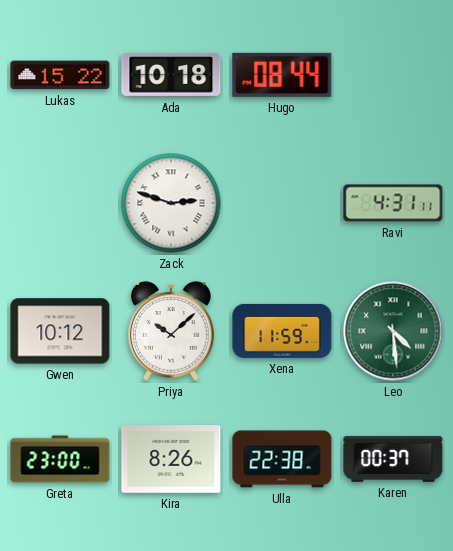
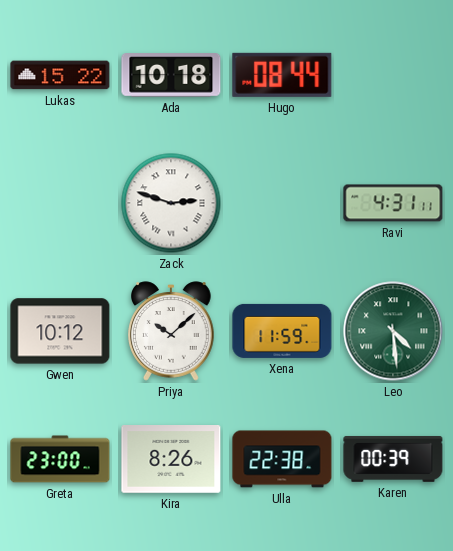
Karen: 00:37 -> 00:39 (393, 459)
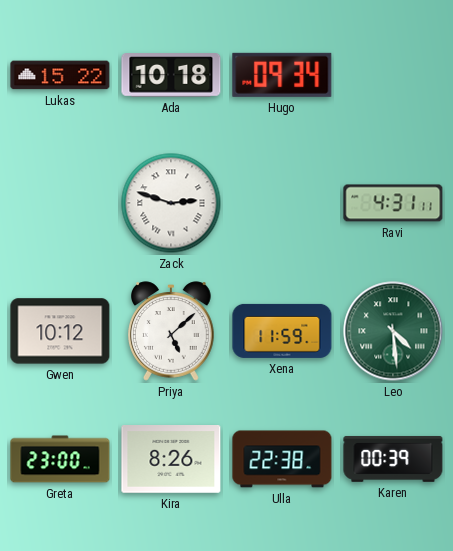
Hugo: 08:44 -> 09:34 (282, 75)
Priya: 10:08 -> 5:08 (172, 331)
